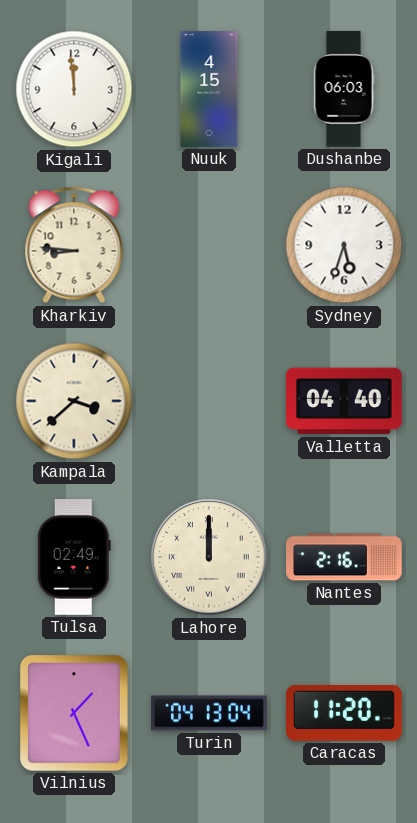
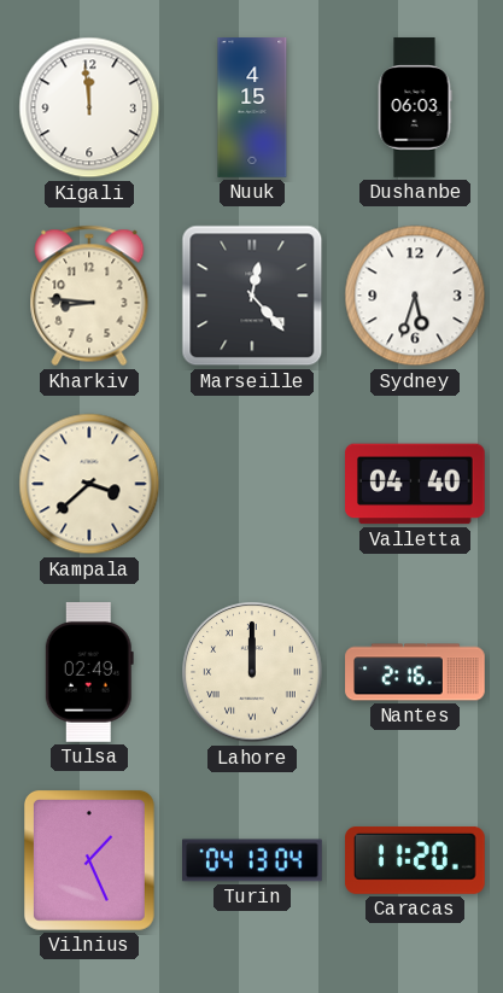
Marseille: none -> 12:23 (252, 296)
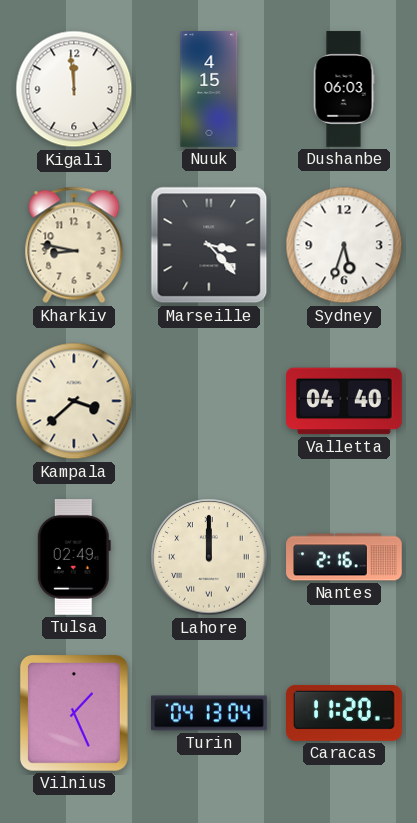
Kharkiv: 8:46 -> 8:47 (74, 245)
Marseille: 12:23 -> 3:23 (209, 245)
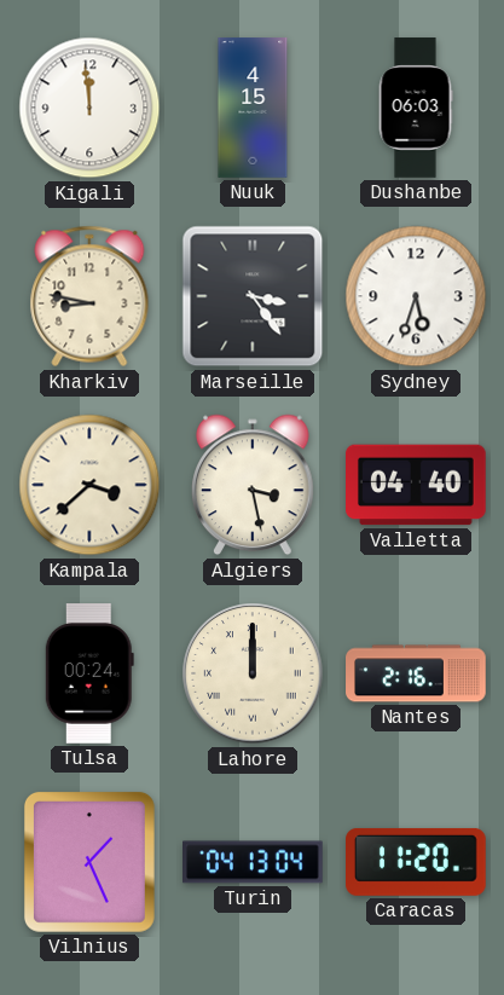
Marseille: 3:23 -> 3:24 (253, 296)
Algiers: none -> 3:28 (254, 485)
Tulsa: 02:49 -> 00:24 (89, 675)
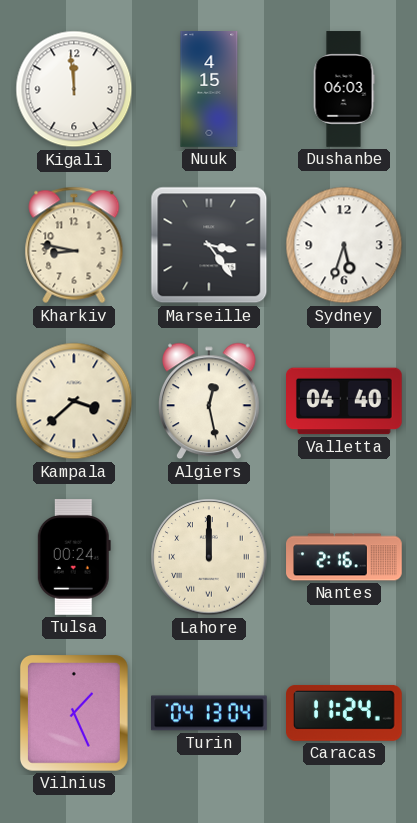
Algiers: 3:28 -> 12:28 (210, 401)
Caracas: 11:20 -> 11:24 (345, 713)
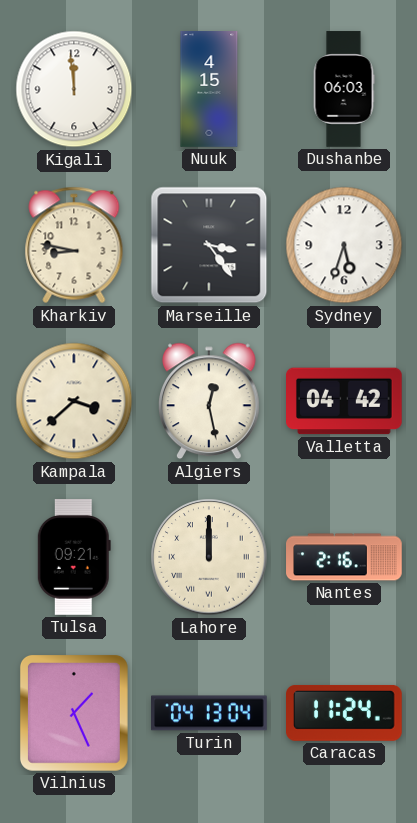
Valletta: 04:40 -> 04:42 (345, 401)
Tulsa: 00:24 -> 09:21 (74, 558)
